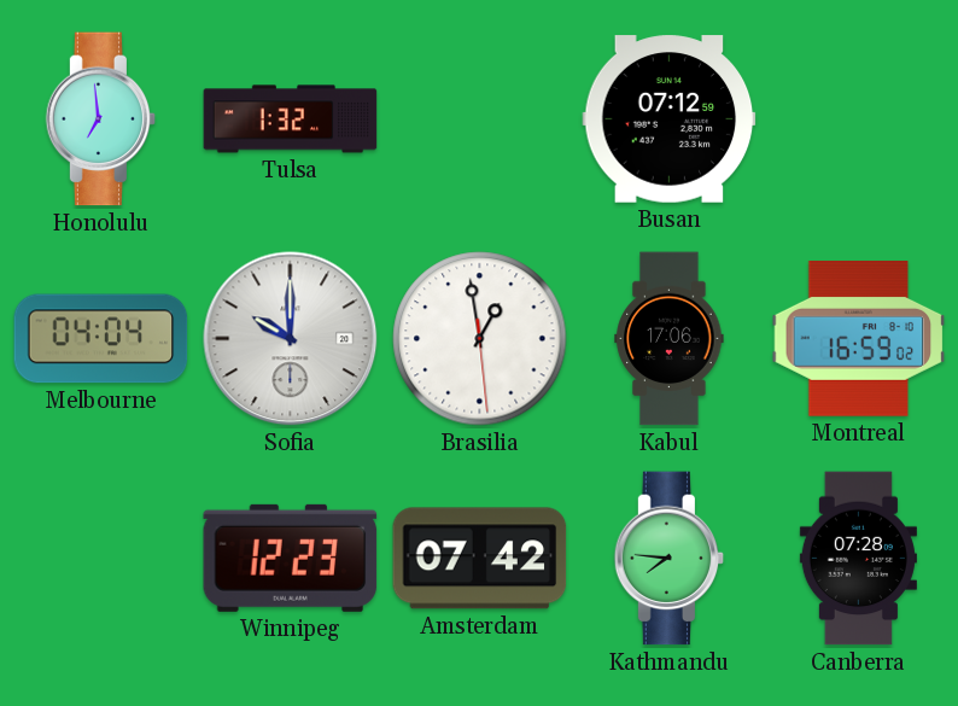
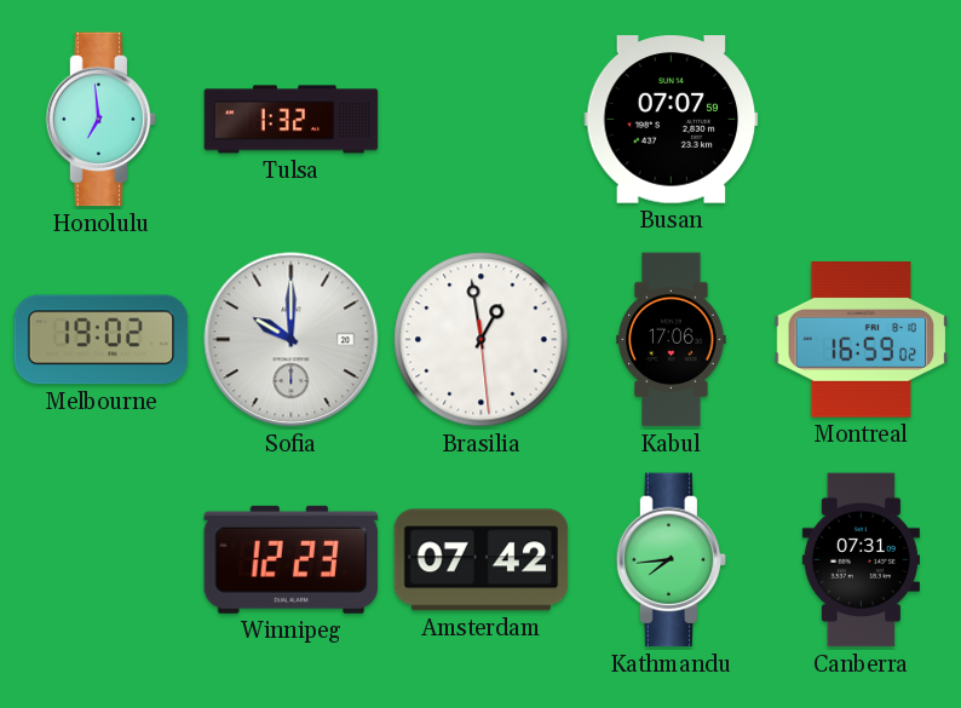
Busan: 07:12 -> 07:07 (672, 120)
Melbourne: 04:04 -> 19:02 (102, 340)
Kathmandu: 7:46 -> 7:44 (672, 560)
Canberra: 07:28 -> 07:31 (861, 560)
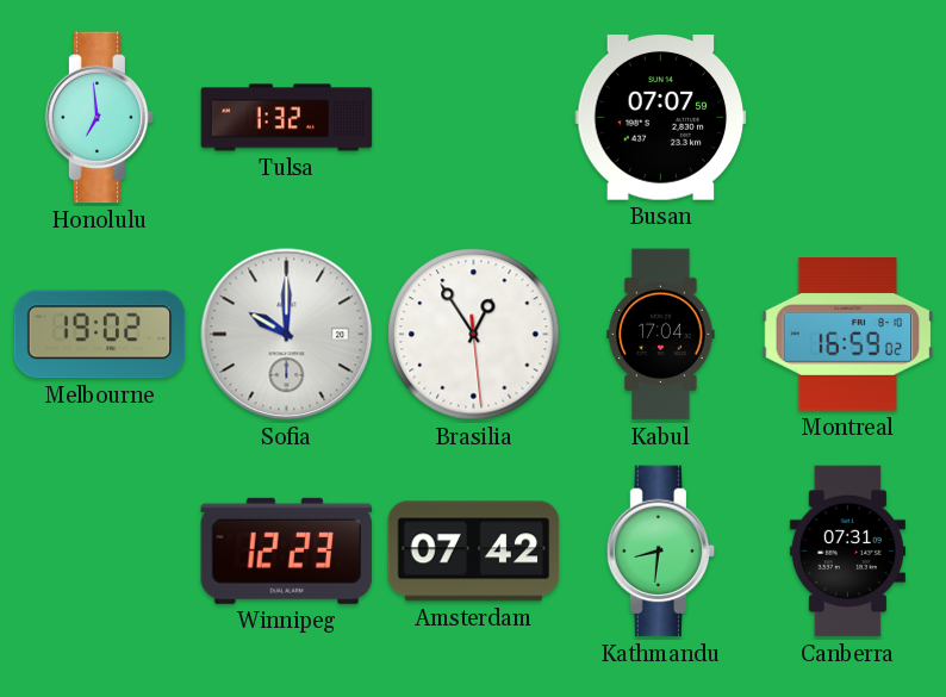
Brasilia: 12:58 -> 12:54 (474, 335)
Kabul: 17:06 -> 17:04 (661, 335)
Kathmandu: 7:44 -> 8:31 (661, 552)
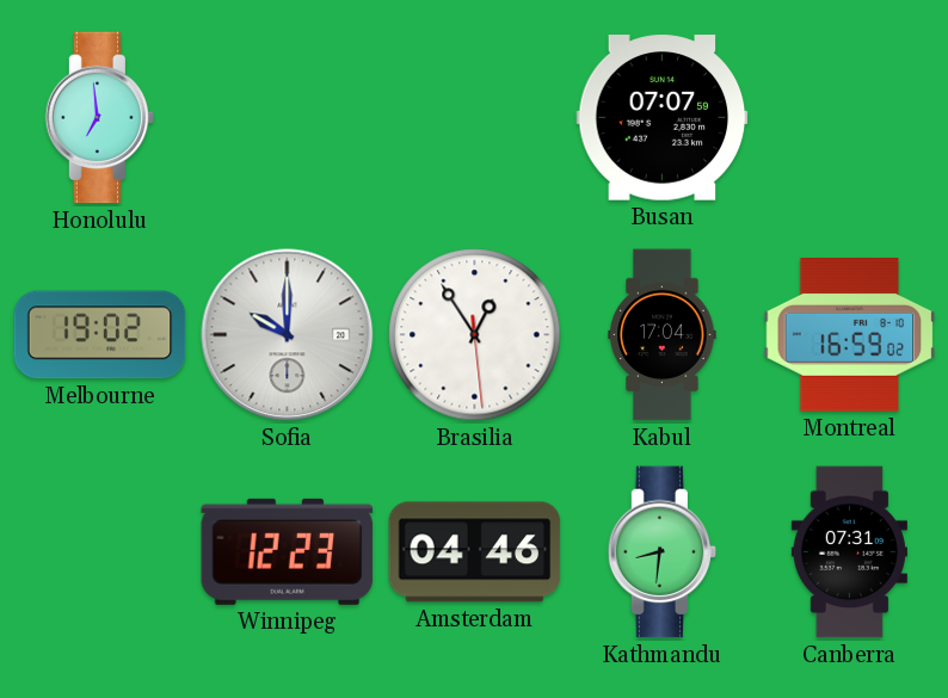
Tulsa: 1:32 -> none (287, 118)
Amsterdam: 07:42 -> 04:46 (475, 552)
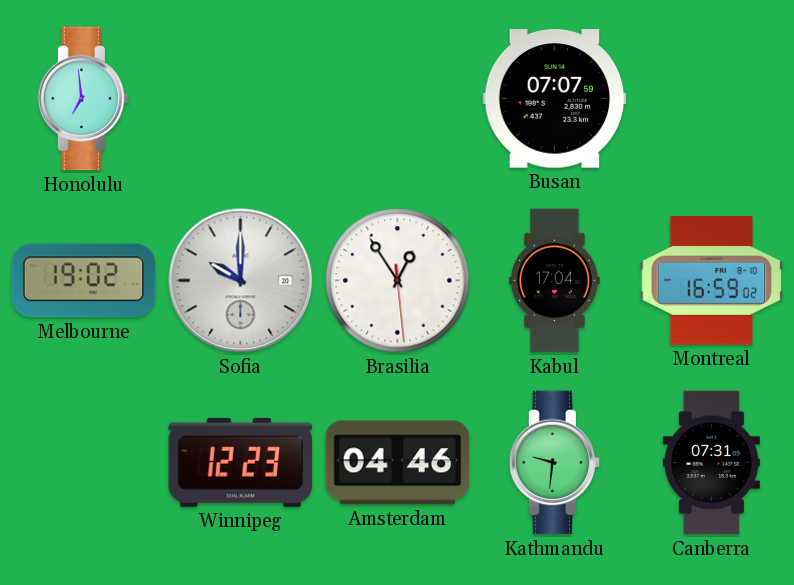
Kathmandu: 8:31 -> 9:31 (555, 463)
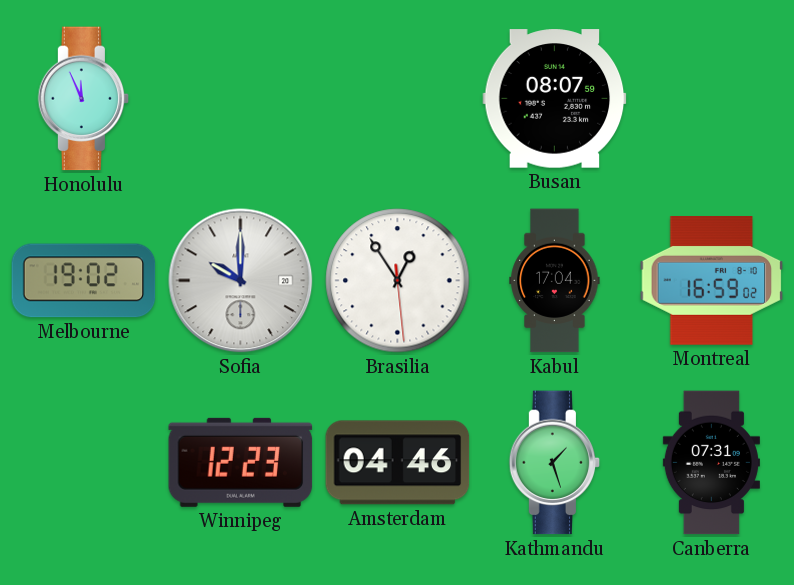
Honolulu: 6:59 -> 11:56 (84, 99)
Busan: 07:07 -> 08:07 (555, 99)
Kathmandu: 9:31 -> 1:27 (555, 463)
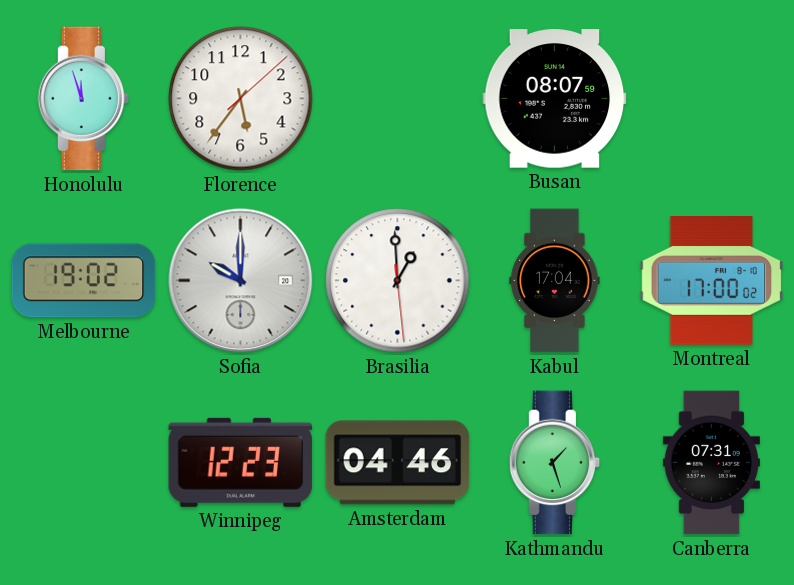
Honolulu: 11:56 -> 11:57 (84, 99)
Florence: none -> 5:36 (241, 99)
Brasilia: 12:54 -> 12:59 (398, 281)
Montreal: 16:59 -> 17:00 (712, 281)
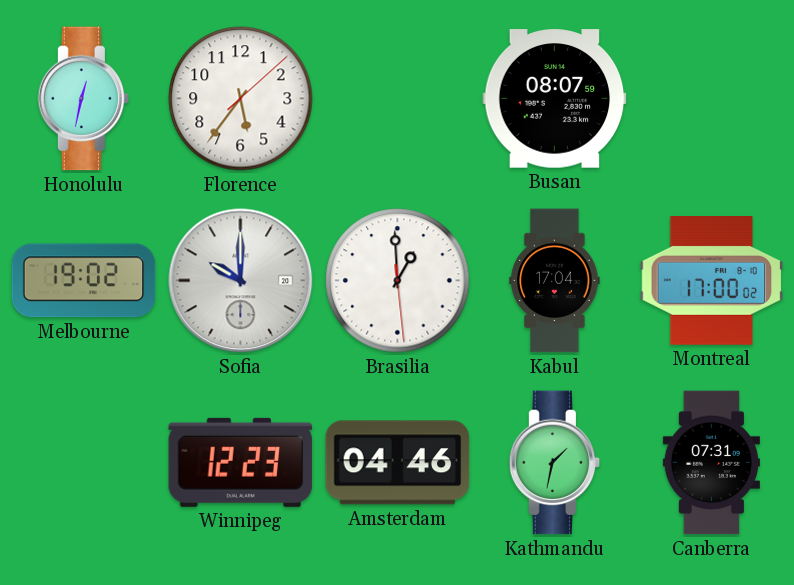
Honolulu: 11:57 -> 12:32 (84, 99)
Kathmandu: 1:27 -> 1:32 (555, 463)
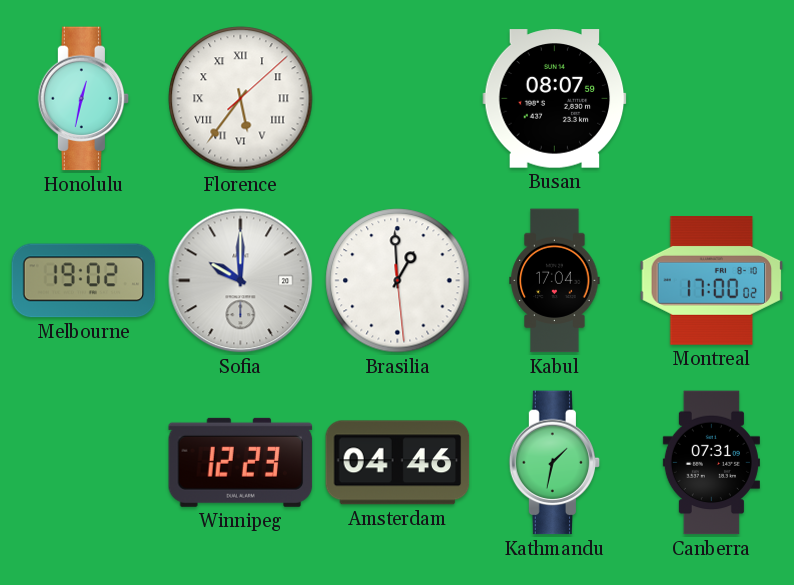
Florence numerals: Arabic -> Roman (241, 99)
